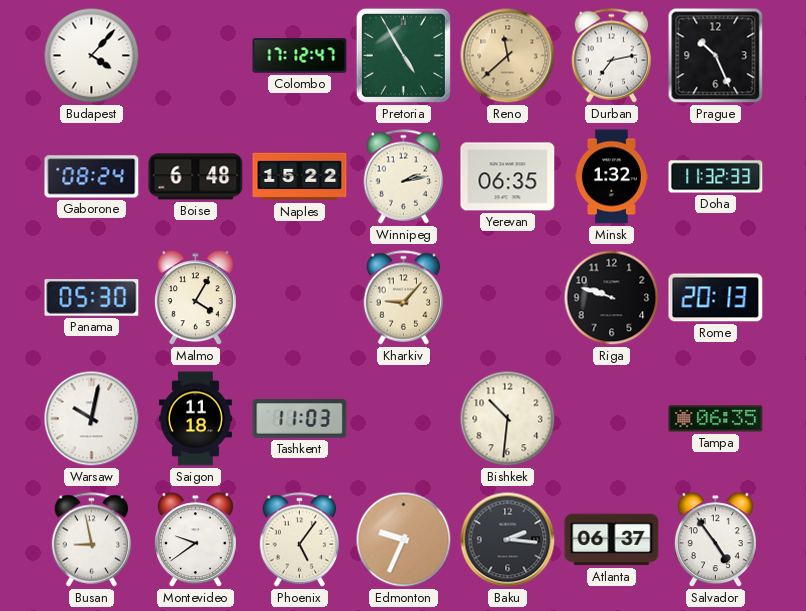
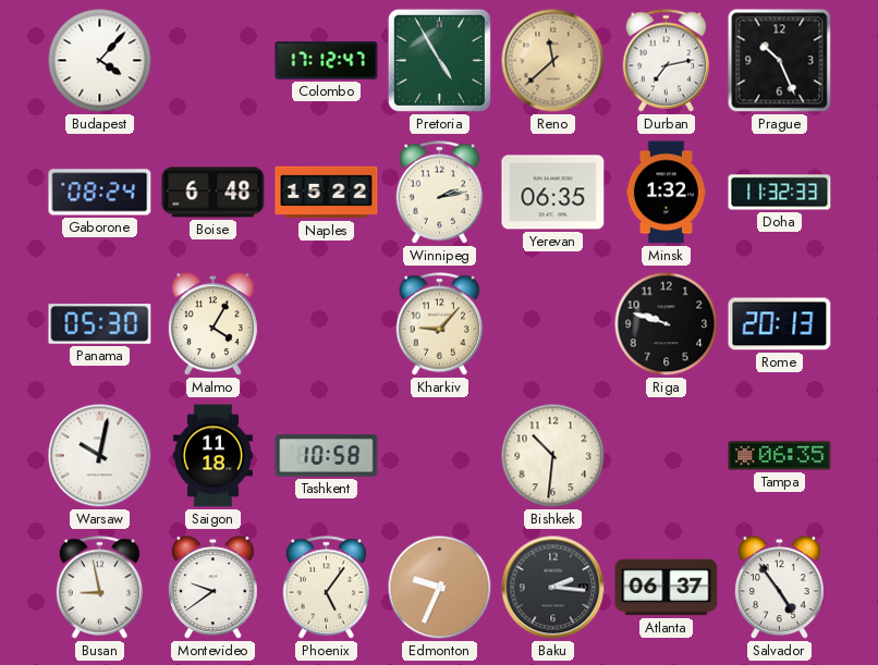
Tashkent: 11:03 -> 10:58 (327, 456)
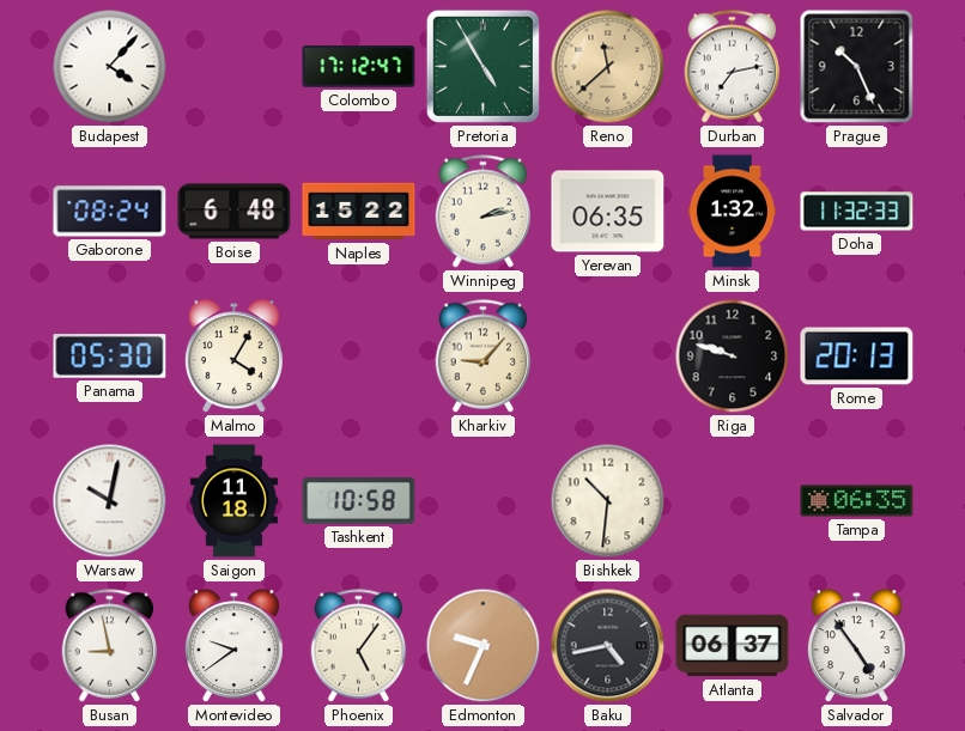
Baku: 2:16 -> 4:43 (608, 646)
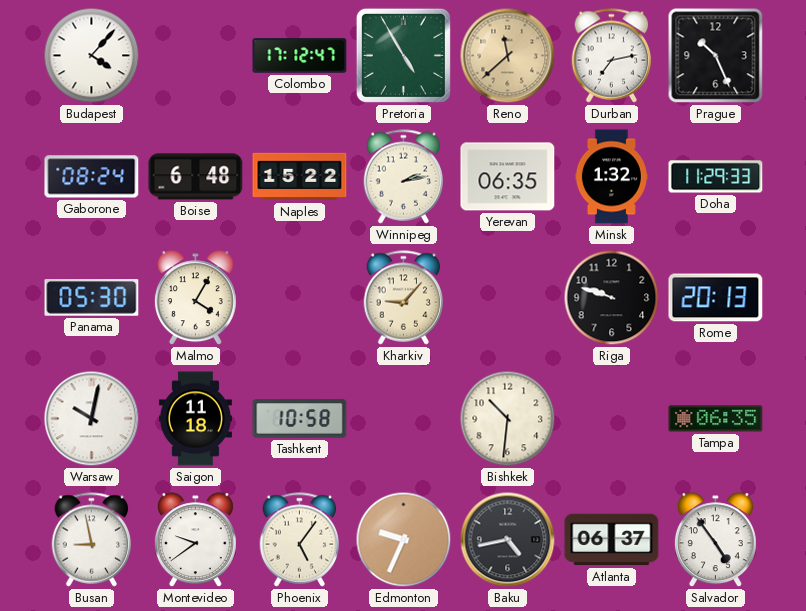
Doha: 11:32 -> 11:29 (716, 177)
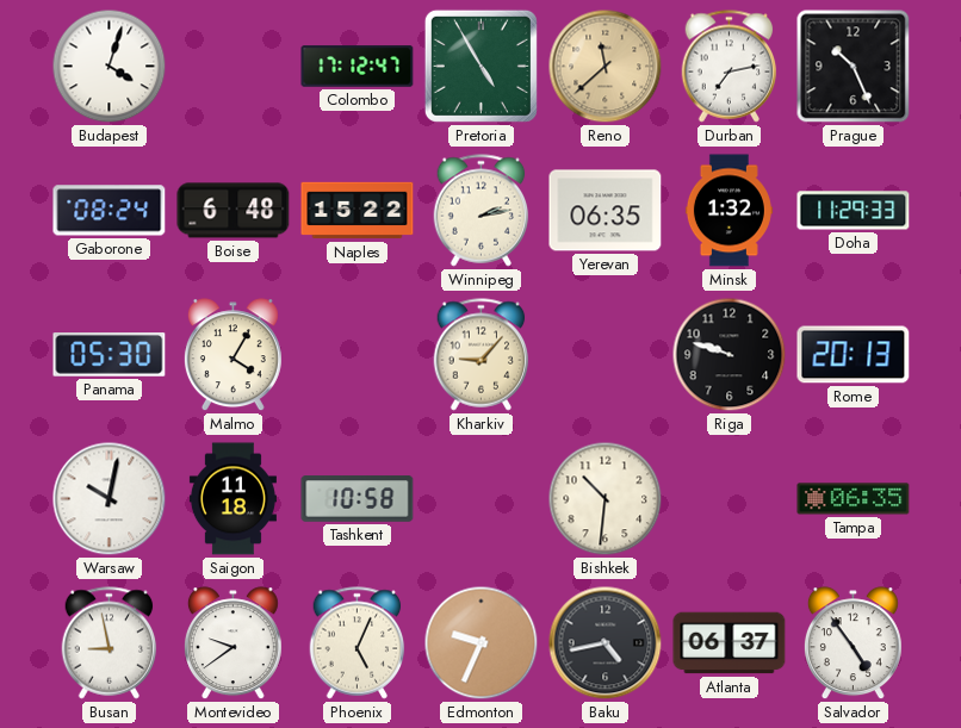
Budapest: 4:07 -> 4:03 (110, 67)
Phoenix: 5:06 -> 5:04 (358, 643)
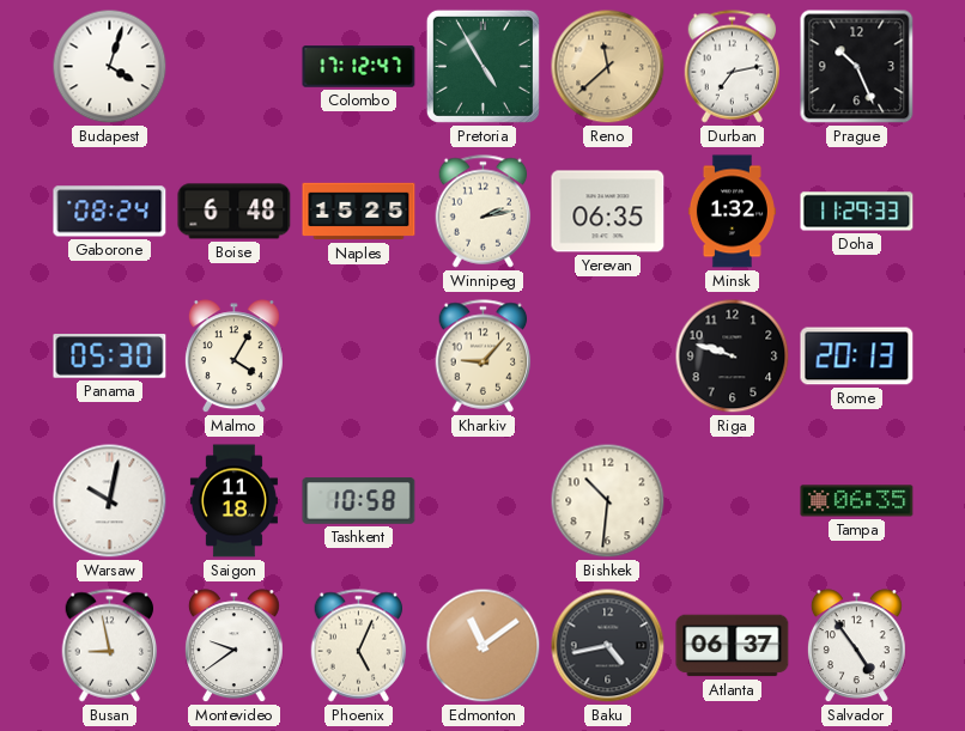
Naples: 15:22 -> 15:25 (359, 212)
Edmonton: 9:34 -> 11:09 (484, 646)
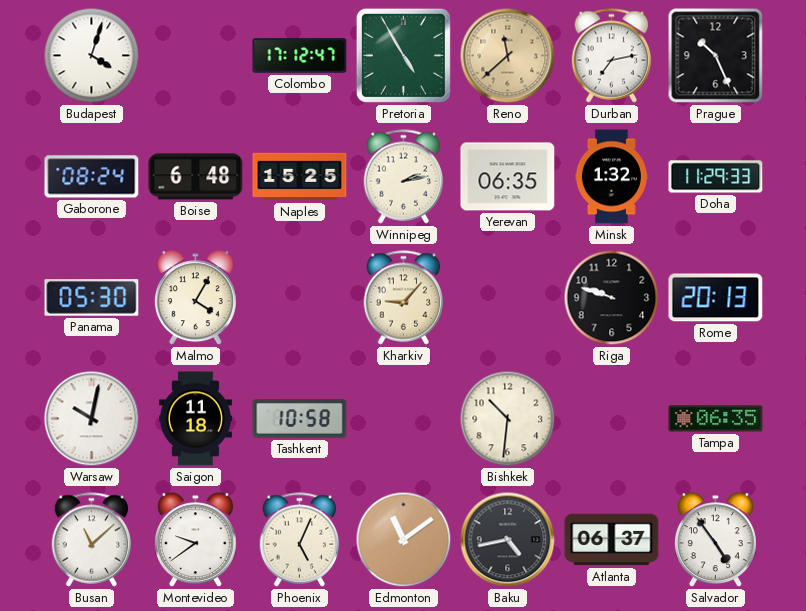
Busan: 8:58 -> 11:08 (92, 540)
